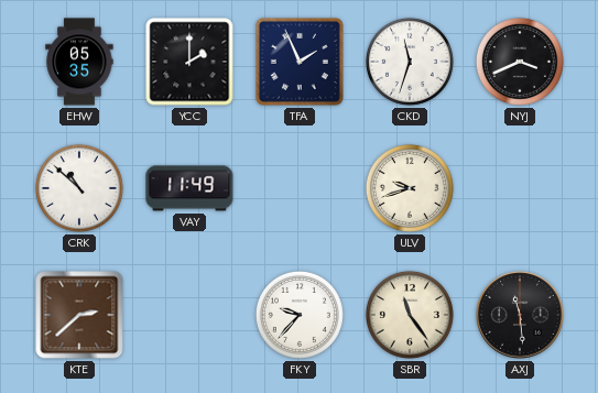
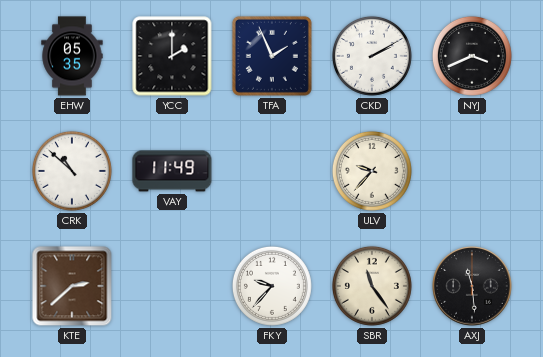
CKD: 11:33 -> 2:10 (372, 56)
ULV: 9:42 -> 9:37 (372, 171)
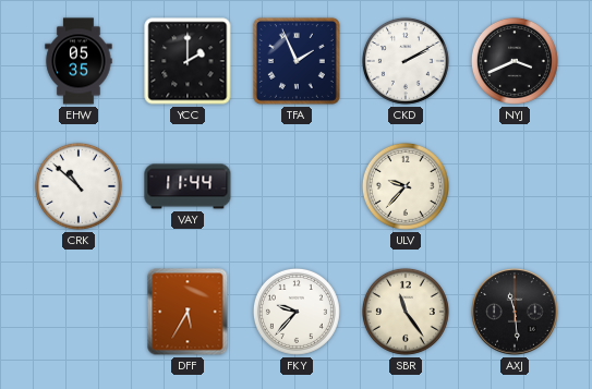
VAY: 11:49 -> 11:44 (188, 186)
KTE: 2:38 -> none (72, 286)
DFF: none -> 5:35 (188, 312)
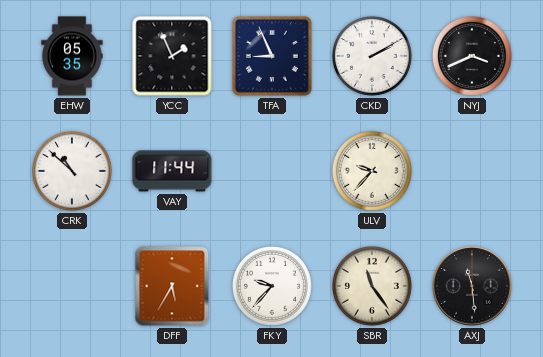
YCC: 2:00 -> 1:56 (172, 56)
TFA: 1:56 -> 8:56 (272, 56)
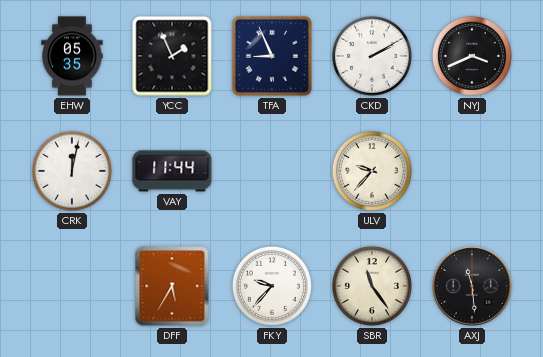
CRK: 10:52 -> 12:02 (72, 171)
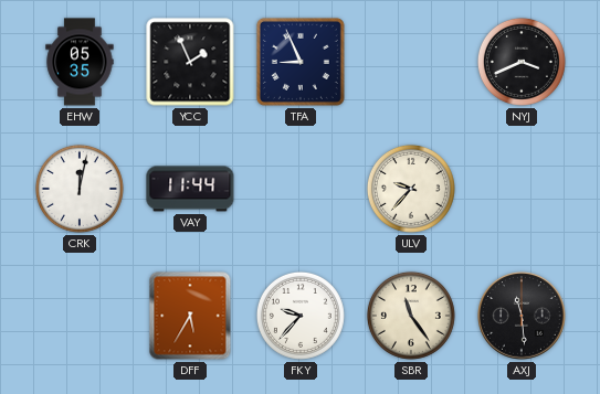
CKD: 2:10 -> none (372, 56)
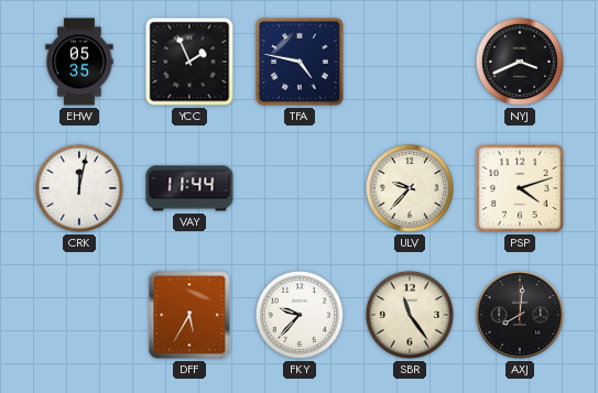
TFA: 8:56 -> 4:47 (300, 62)
PSP: none -> 4:12 (520, 188)
AXJ: 11:29 -> 8:01 (520, 315)
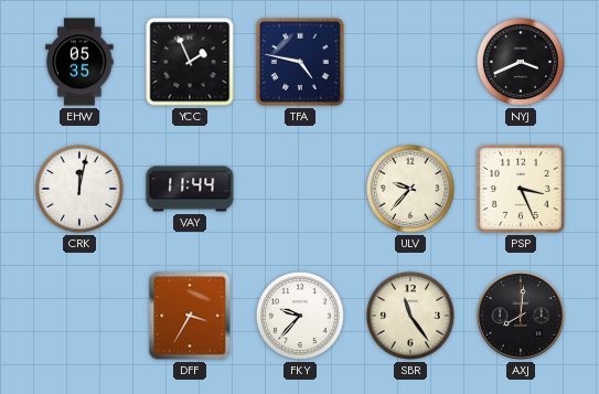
PSP: 4:12 -> 3:26 (521, 189)
DFF: 5:35 -> 3:35 (190, 316)
